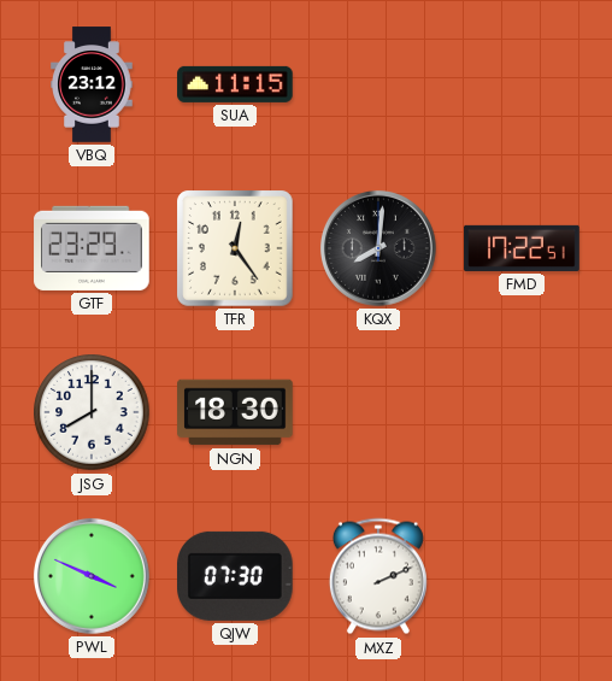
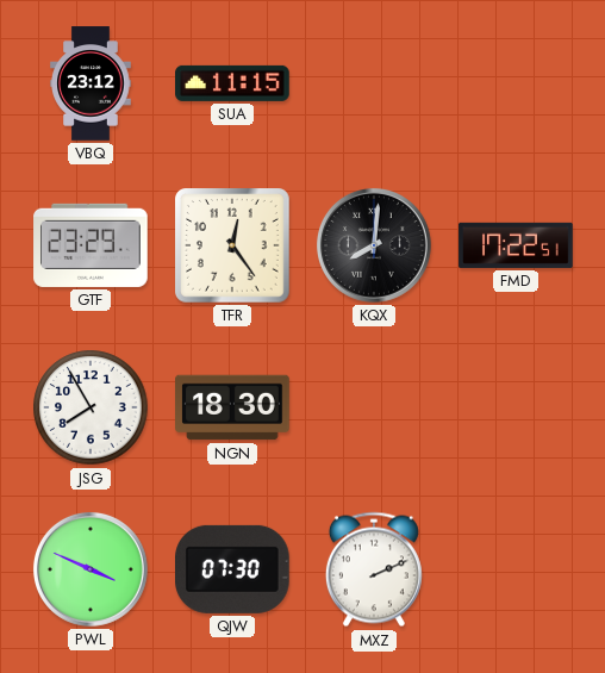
JSG: 8:00 -> 7:55 (91, 407)
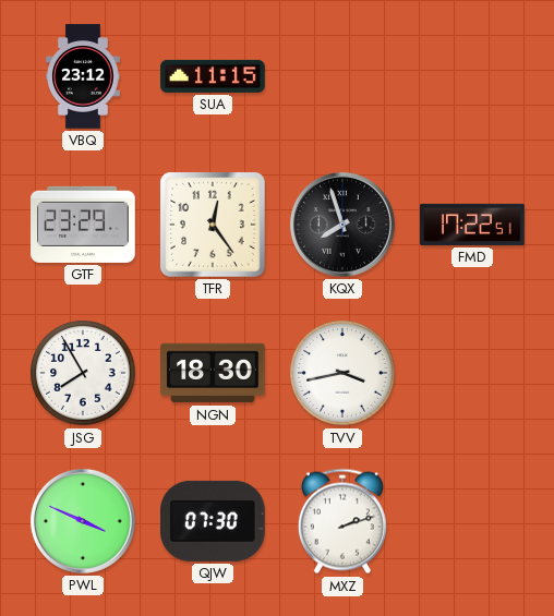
KQX: 8:01 -> 7:57 (342, 225)
TVV: none -> 3:43 (342, 373)
MXZ: 2:11 -> 2:12 (342, 521)
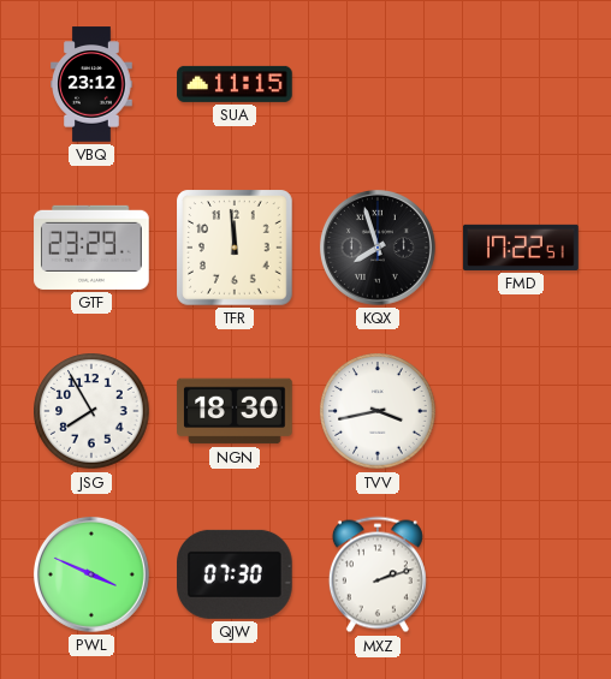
TFR: 12:24 -> 11:59 (236, 249)
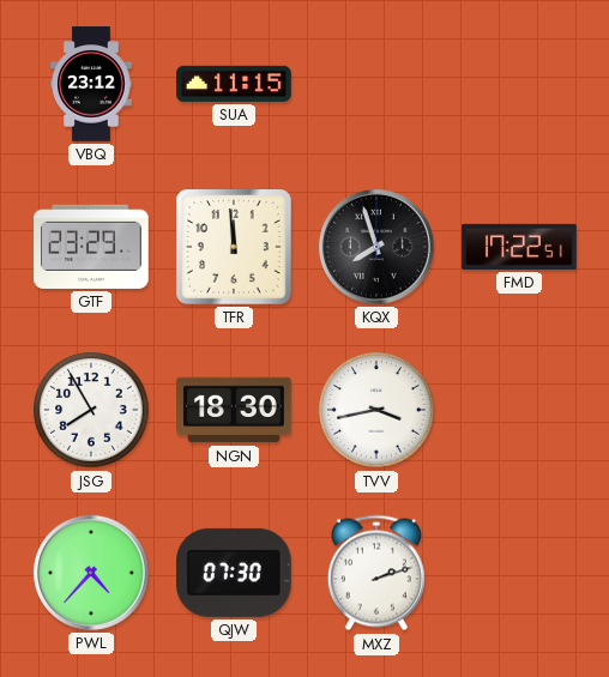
PWL: 3:49 -> 4:37 (91, 573)
